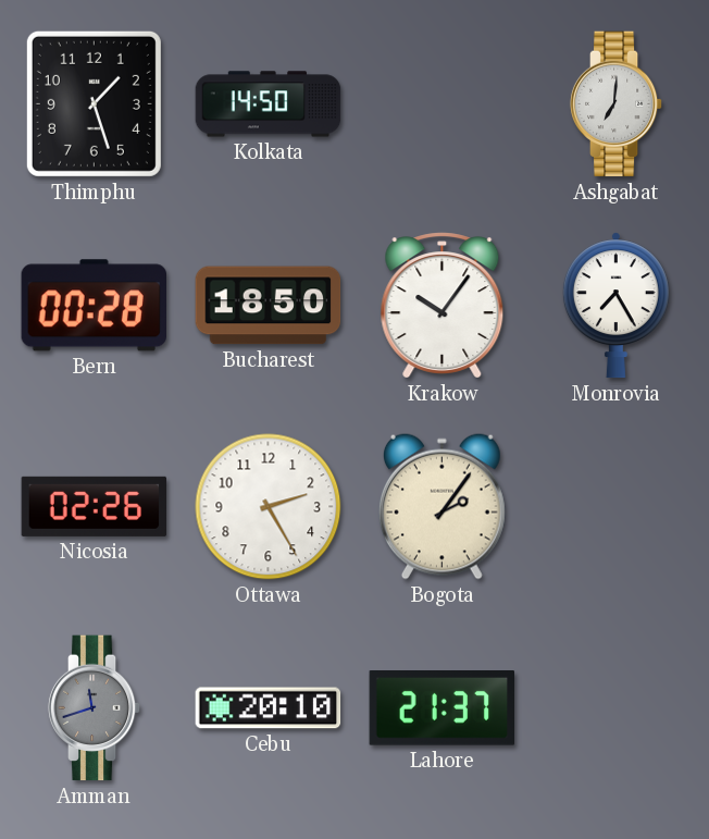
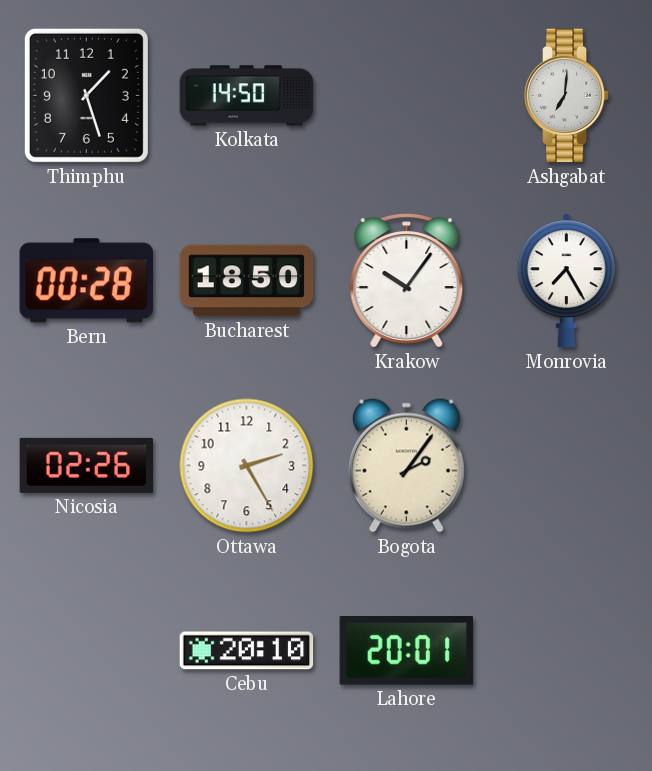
Amman: 11:42 -> none (95, 708)
Lahore: 21:37 -> 20:01 (407, 651)
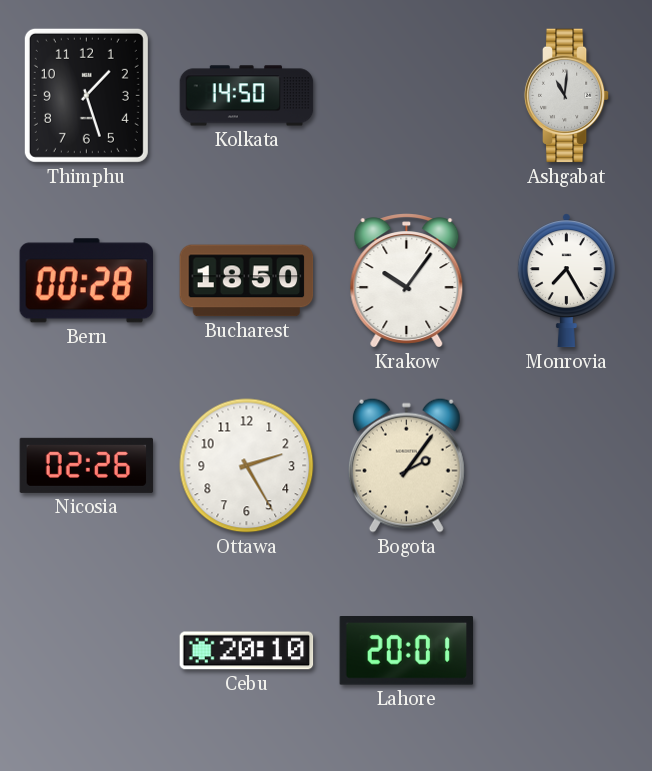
Ashgabat: 7:01 -> 11:01 (567, 96)
